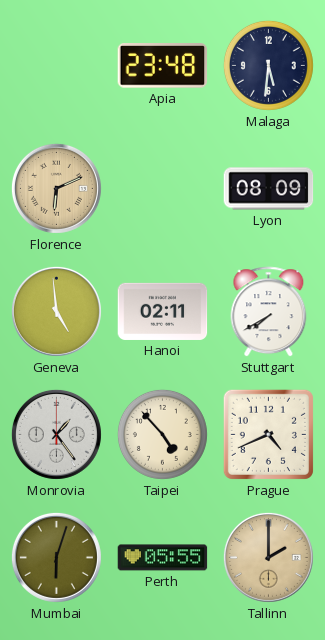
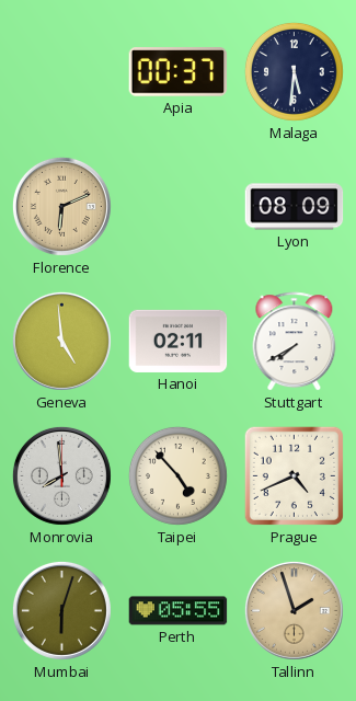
Apia: 23:48 -> 00:37 (179, 72)
Monrovia: 1:24 -> 7:59 (61, 475)
Tallinn: 2:00 -> 1:57 (294, 610)
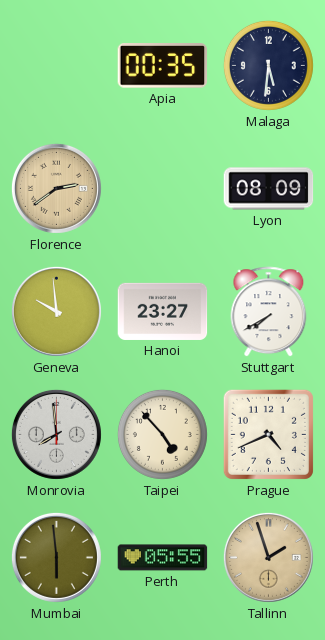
Apia: 00:37 -> 00:35 (163, 66)
Florence: 6:11 -> 2:39 (56, 188)
Geneva: 4:59 -> 9:59 (56, 311)
Hanoi: 02:11 -> 23:27 (163, 311)
Mumbai: 6:03 -> 5:59 (56, 557)
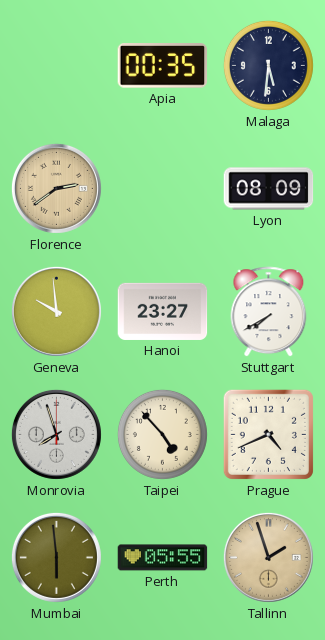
Monrovia: 7:59 -> 7:57 (56, 434)
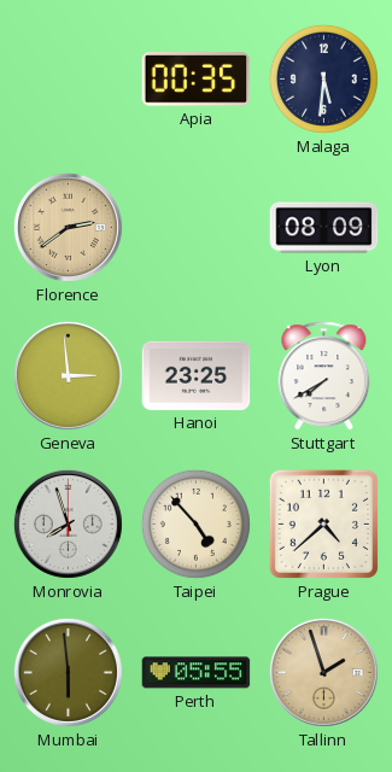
Geneva: 9:59 -> 2:59 (68, 375)
Hanoi: 23:27 -> 23:25 (197, 375)
Prague: 4:41 -> 4:38 (323, 524)
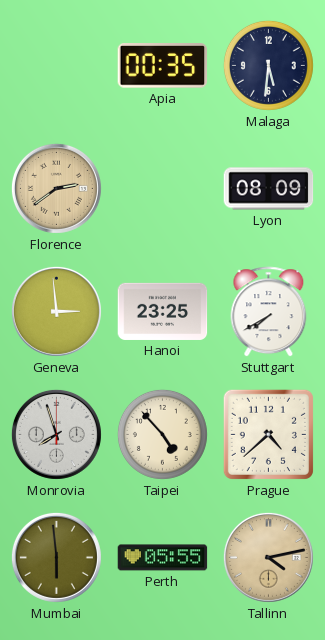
Tallinn: 1:57 -> 4:13 (268, 557)
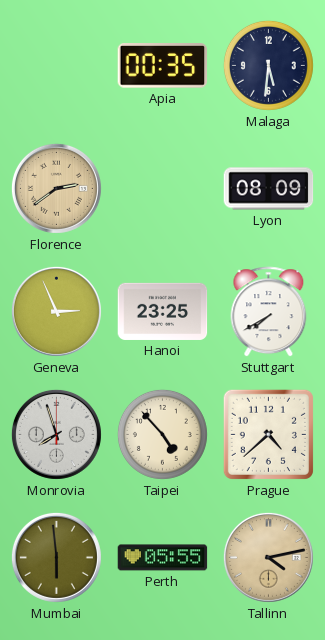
Geneva: 2:59 -> 2:56 (56, 311)
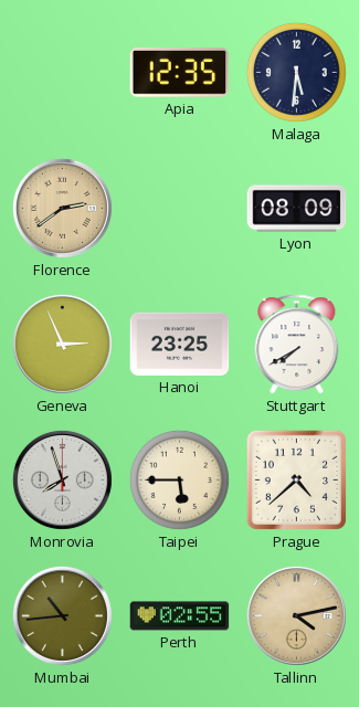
Apia: 00:35 -> 12:35 (180, 73)
Taipei: 4:53 -> 5:45 (179, 479)
Mumbai: 5:59 -> 10:44 (62, 615)
Perth: 05:55 -> 02:55 (180, 616)
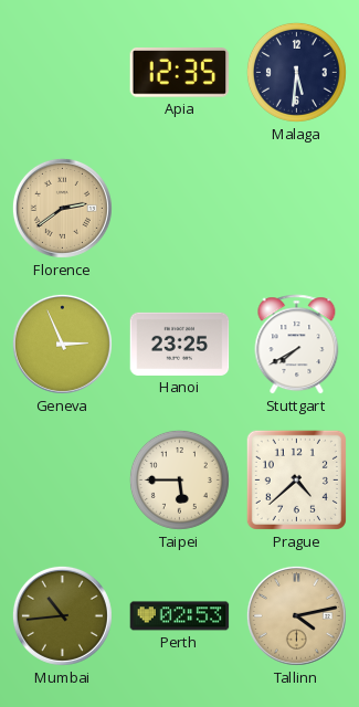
Lyon: 08:09 -> none (297, 209)
Monrovia: 7:57 -> none (62, 479)
Perth: 02:55 -> 02:53 (180, 616)
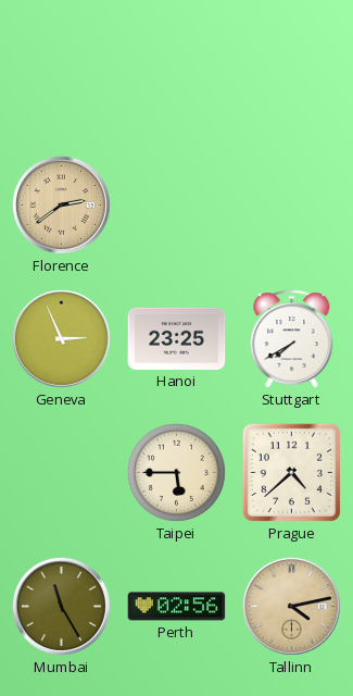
Apia: 12:35 -> none (180, 73)
Malaga: 5:31 -> none (296, 72)
Mumbai: 10:44 -> 11:25 (61, 606)
Perth: 02:53 -> 02:56 (177, 607)
